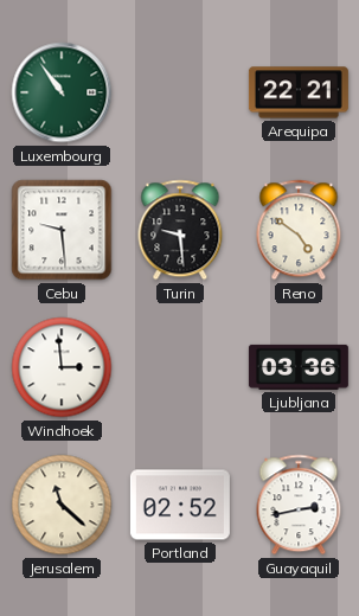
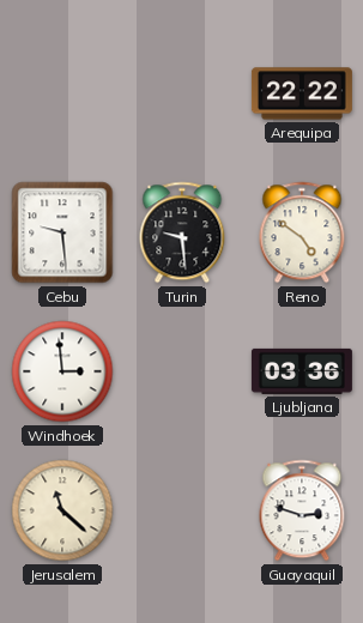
Luxembourg: 10:54 -> none (62, 92)
Arequipa: 22:21 -> 22:22 (302, 93)
Portland: 02:52 -> none (180, 505)
Guayaquil: 2:43 -> 2:48 (302, 510)
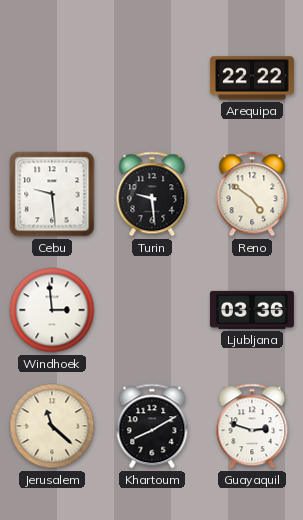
Khartoum: none -> 8:10 (152, 426)
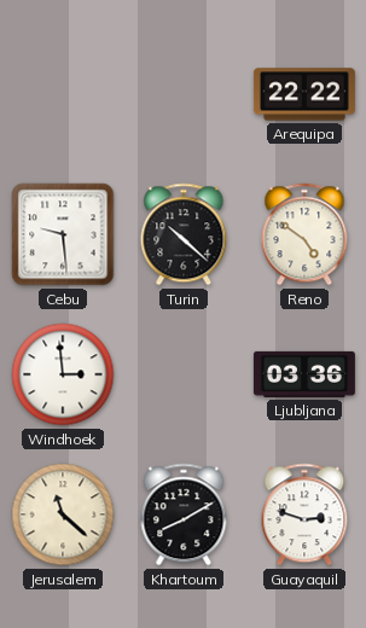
Turin: 9:29 -> 10:22 (184, 234)
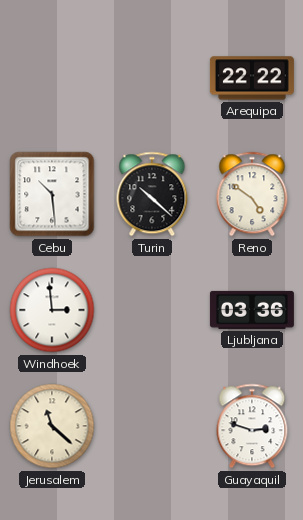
Cebu: 9:29 -> 10:29 (52, 194)
Khartoum: 8:10 -> none (184, 514)
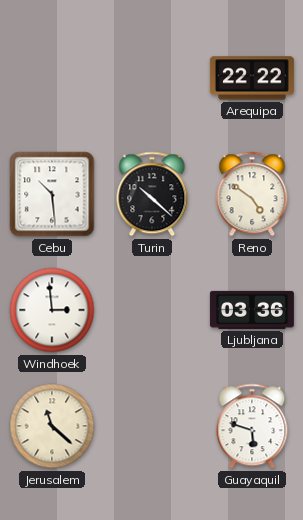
Guayaquil: 2:48 -> 5:48 (252, 426)
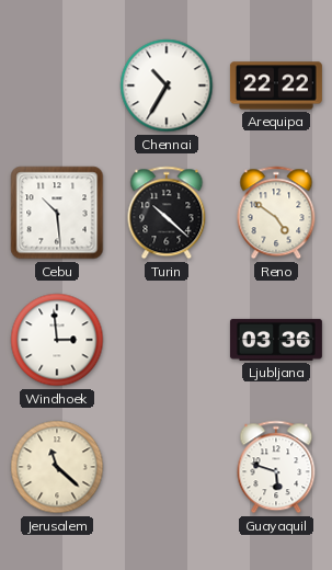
Chennai: none -> 10:35 (167, 86)
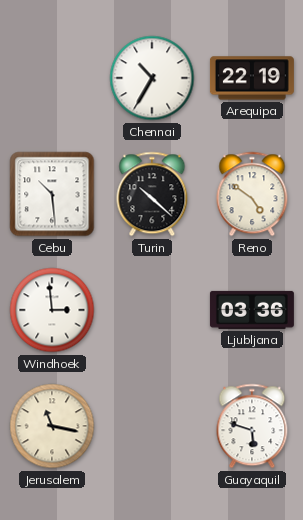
Arequipa: 22:22 -> 22:19 (252, 78)
Jerusalem: 11:22 -> 11:17 (52, 426)
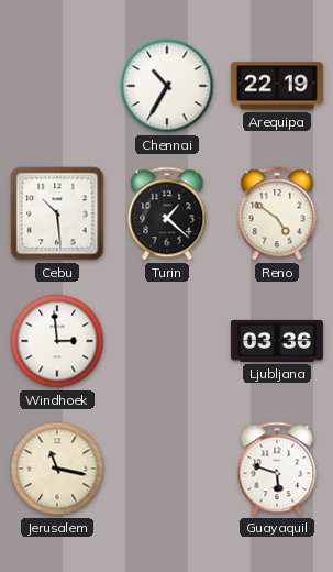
Turin: 10:22 -> 1:22 (167, 213)
